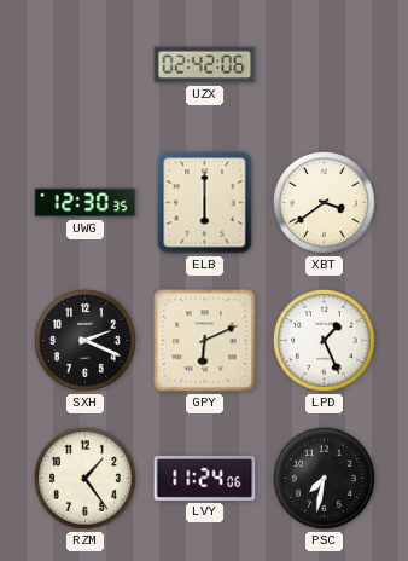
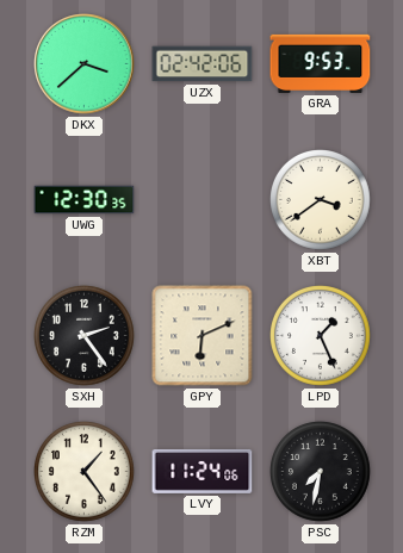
DKX: none -> 3:38 (85, 64)
GRA: none -> 9:53 (321, 63)
ELB: 6:00 -> none (205, 203)
SXH: 2:19 -> 2:24 (85, 336)
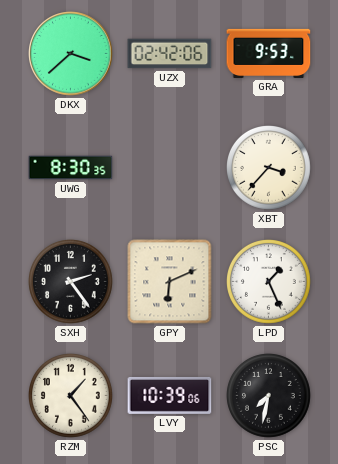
UWG: 12:30 -> 8:30 (71, 168)
XBT: 3:39 -> 3:37 (269, 168)
LVY: 11:24 -> 10:39 (170, 395)
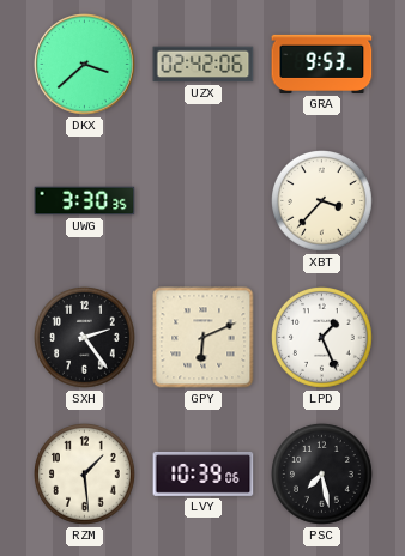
UWG: 8:30 -> 3:30 (85, 201)
RZM: 1:24 -> 1:29 (85, 475)
PSC: 7:32 -> 7:28 (322, 475)
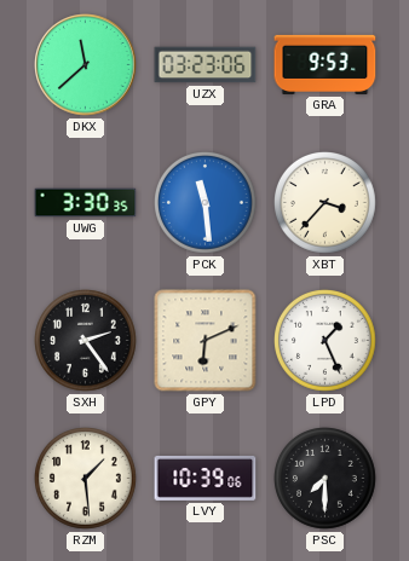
DKX: 3:38 -> 11:38 (86, 65)
UZX: 02:42 -> 03:23 (206, 65)
PCK: none -> 11:29 (206, 203)
PSC: 7:28 -> 7:30 (326, 479)
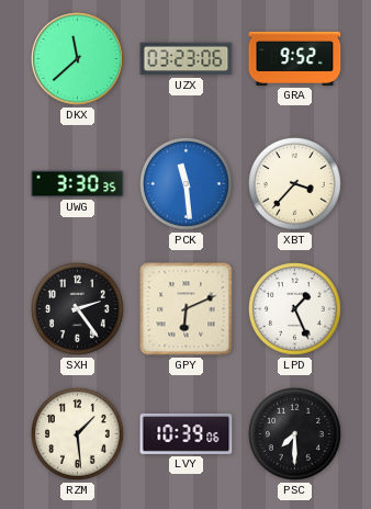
GRA: 9:53 -> 9:52 (295, 58)
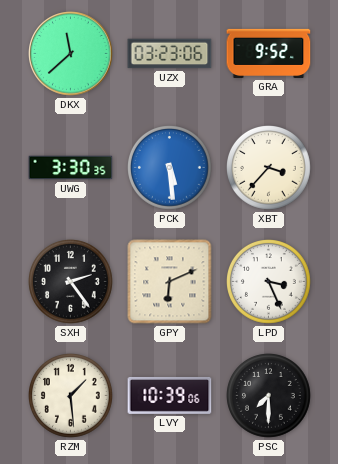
PCK: 11:29 -> 5:29 (170, 168)
LPD: 1:26 -> 3:26 (269, 282)
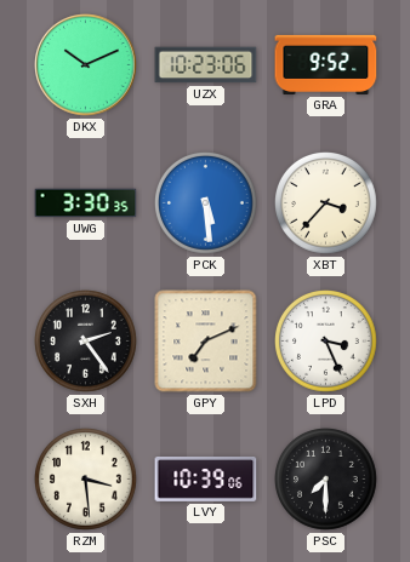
DKX: 11:38 -> 10:11 (86, 65)
UZX: 03:23 -> 10:23 (206, 65)
GPY: 6:11 -> 7:11 (206, 342)
RZM: 1:29 -> 3:29 (86, 480)
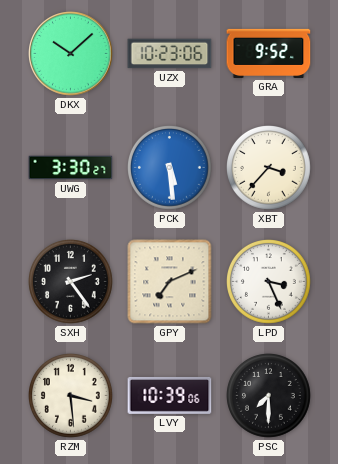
DKX: 10:11 -> 10:08 (71, 54)
UWG: 3:30:35 -> 3:30:27 (71, 168)
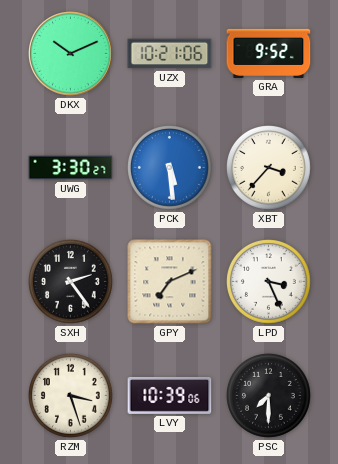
DKX: 10:08 -> 10:11 (71, 54)
UZX: 10:23 -> 10:21 (170, 54)
RZM: 3:29 -> 3:27 (71, 396)
